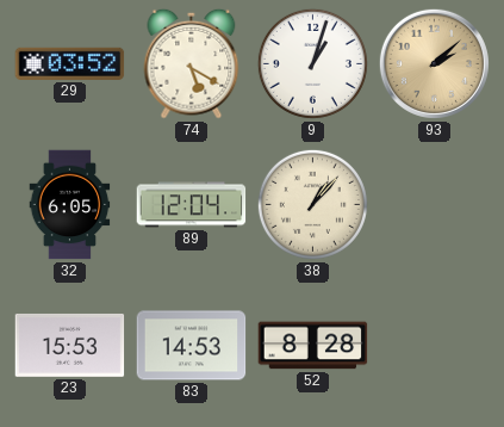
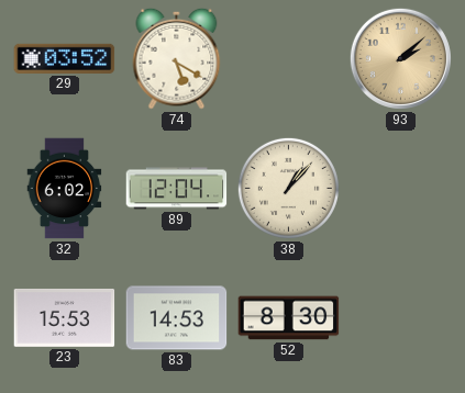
9: 1:03 -> none (312, 63)
32: 6:05 -> 6:02 (65, 189)
52: 8:28 -> 8:30 (289, 318)
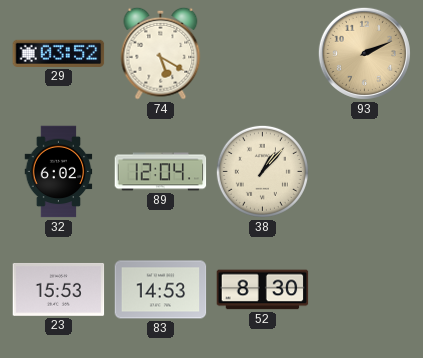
93: 2:08 -> 2:11 (364, 53)
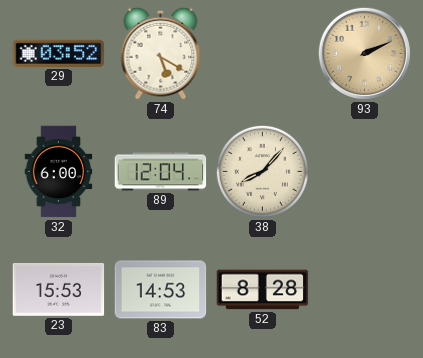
32: 6:02 -> 6:00 (59, 172)
38: 1:07 -> 8:07 (262, 171)
52: 8:30 -> 8:28 (263, 290)
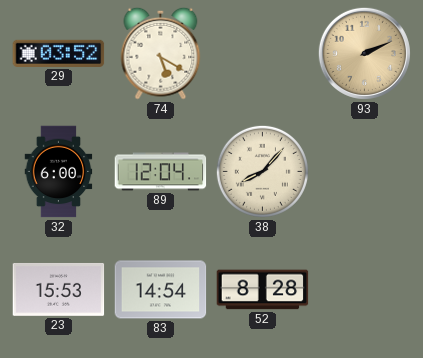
83: 14:53 -> 14:54 (161, 290)
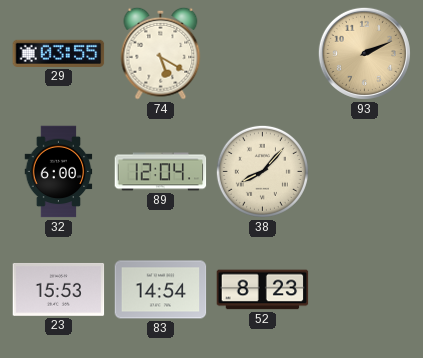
29: 03:52 -> 03:55 (59, 53)
52: 8:28 -> 8:23 (263, 290)
